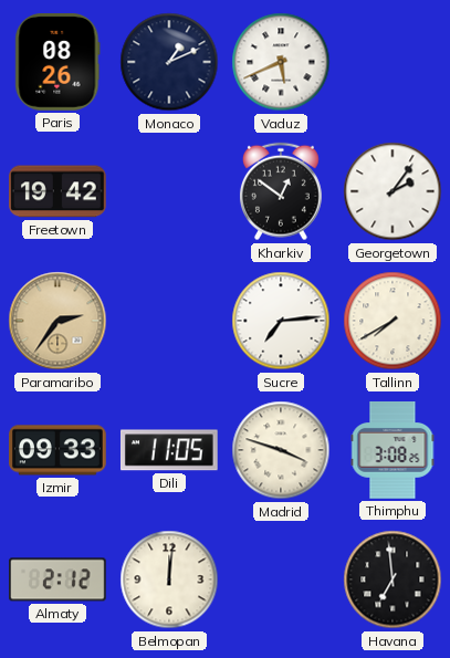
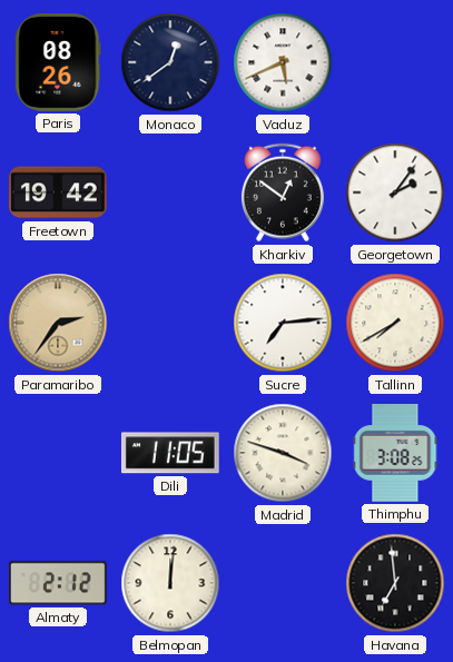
Monaco: 1:11 -> 12:39 (170, 62)
Izmir: 09:33 -> none (59, 450)
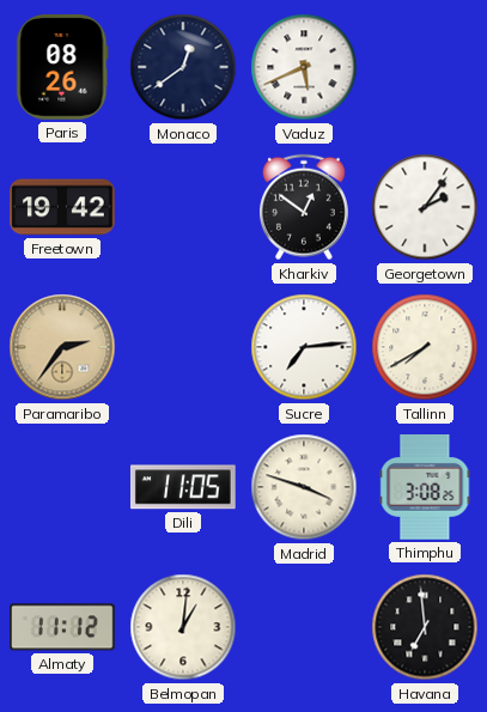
Almaty: 2:12 -> 11:12 (63, 627)
Belmopan: 12:01 -> 1:01 (183, 627)
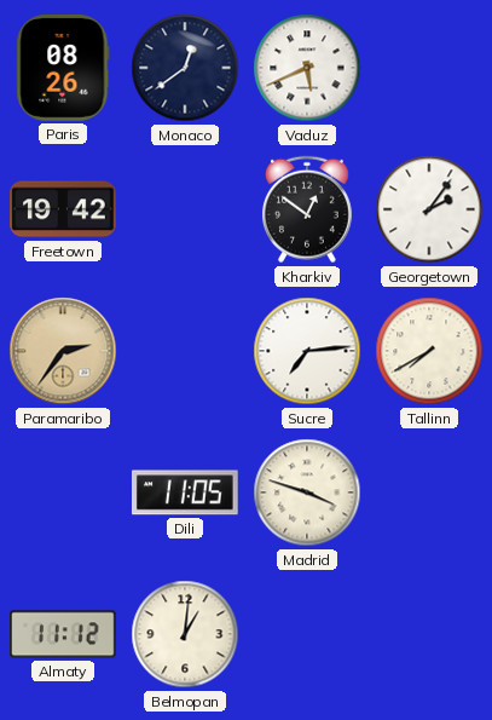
Thimphu: 3:08 -> none (425, 488)
Havana: 6:59 -> none (425, 627)
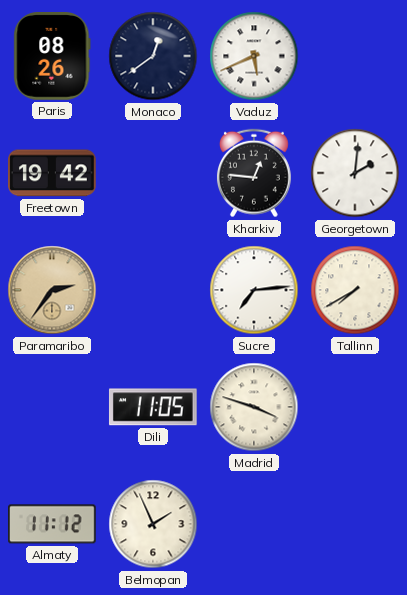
Kharkiv: 12:51 -> 12:46 (254, 173)
Georgetown: 2:06 -> 2:01 (355, 173)
Belmopan: 1:01 -> 1:56 (153, 524)
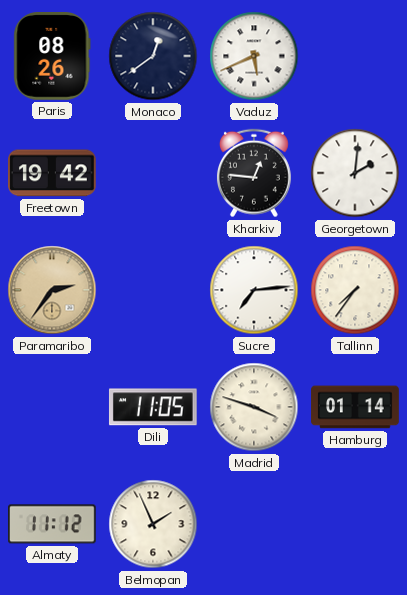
Tallinn: 7:40 -> 7:36 (355, 290)
Hamburg: none -> 01:14 (355, 407)
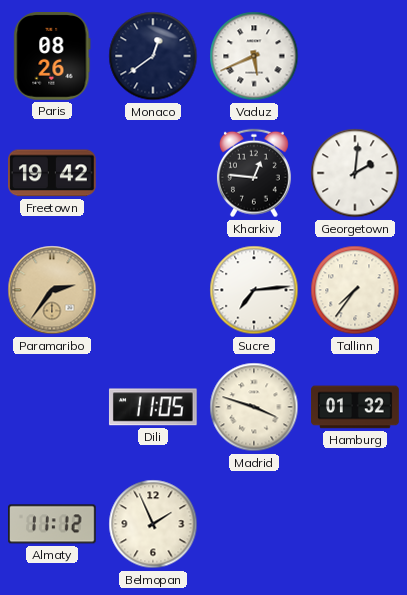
Hamburg: 01:14 -> 01:32 (355, 407)
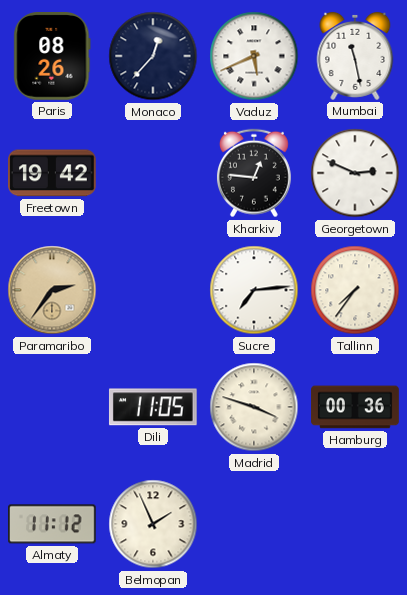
Monaco: 12:39 -> 12:37 (153, 56)
Mumbai: none -> 11:28 (355, 56)
Georgetown: 2:01 -> 2:49 (355, 173)
Hamburg: 01:32 -> 00:36 (355, 407)
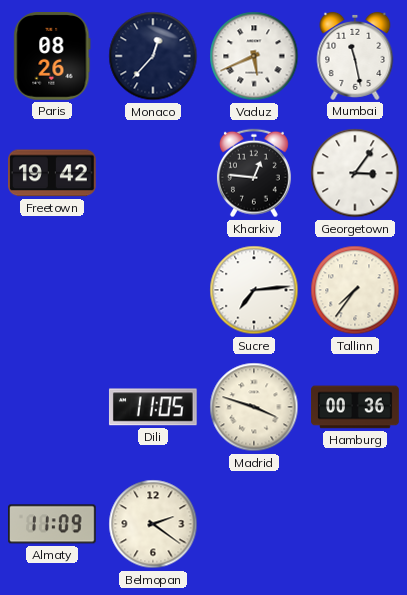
Georgetown: 2:49 -> 3:06 (355, 173)
Paramaribo: 2:36 -> none (52, 290)
Almaty: 11:12 -> 11:09 (53, 524)
Belmopan: 1:56 -> 2:21 (153, 524)
